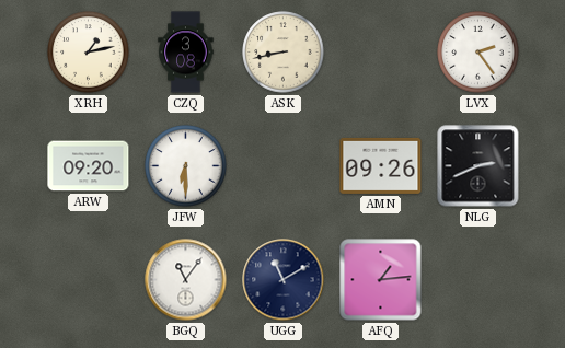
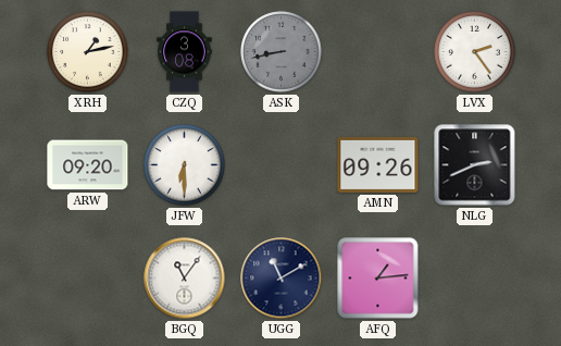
ASK dial: cream -> grey (282, 52)
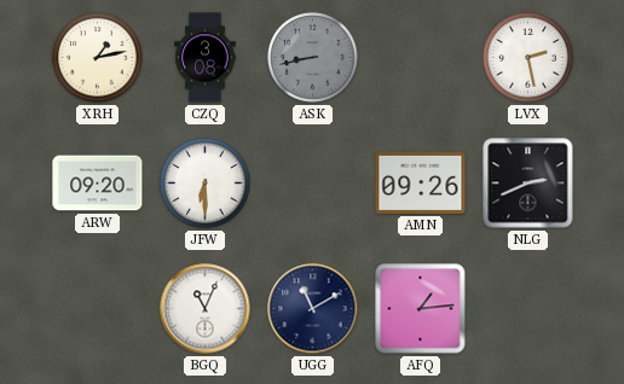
LVX: 2:24 -> 2:28 (528, 58)
BGQ: 11:06 -> 11:04 (206, 309)
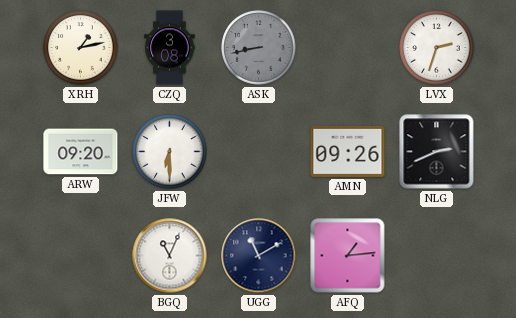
LVX: 2:28 -> 2:33 (437, 48)
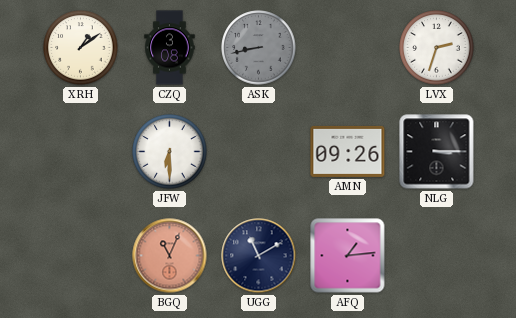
XRH: 1:13 -> 1:09 (81, 48)
ARW: 09:20 -> none (81, 152)
NLG: 2:41 -> 3:15 (437, 152)
BGQ dial: white -> salmon (170, 256)
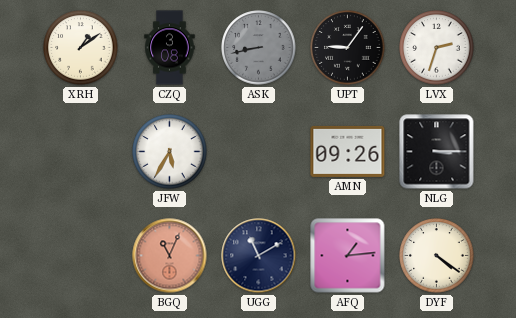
UPT: none -> 9:06 (348, 48)
JFW: 6:30 -> 5:35 (170, 152)
DYF: none -> 4:21 (437, 256)
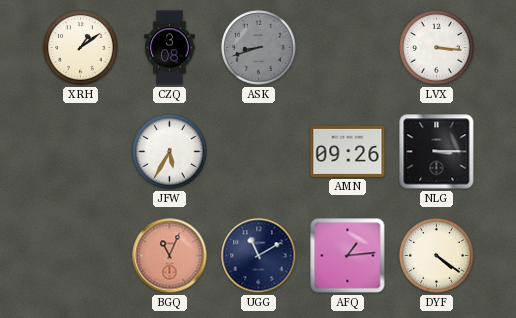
ASK: 8:43 -> 8:42 (259, 48)
UPT: 9:06 -> none (348, 48)
LVX: 2:33 -> 3:16 (437, 48)
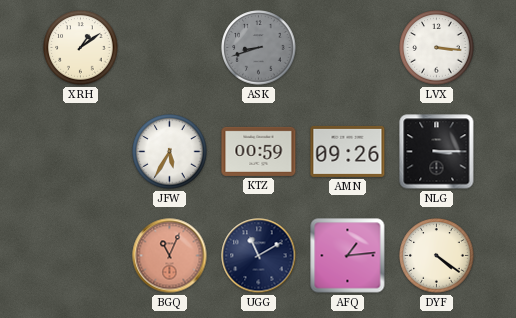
CZQ: 3:08 -> none (170, 48)
KTZ: none -> 00:59 (259, 151)
